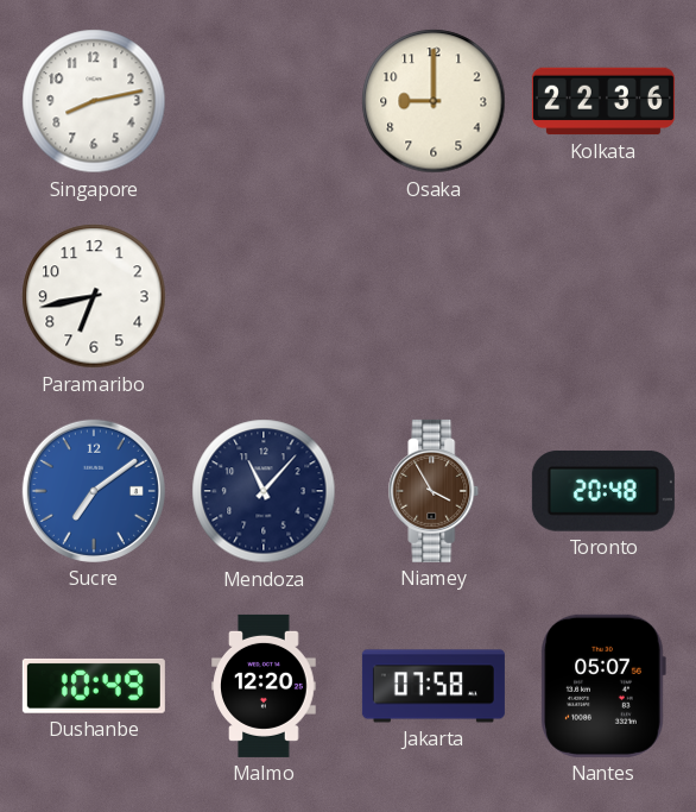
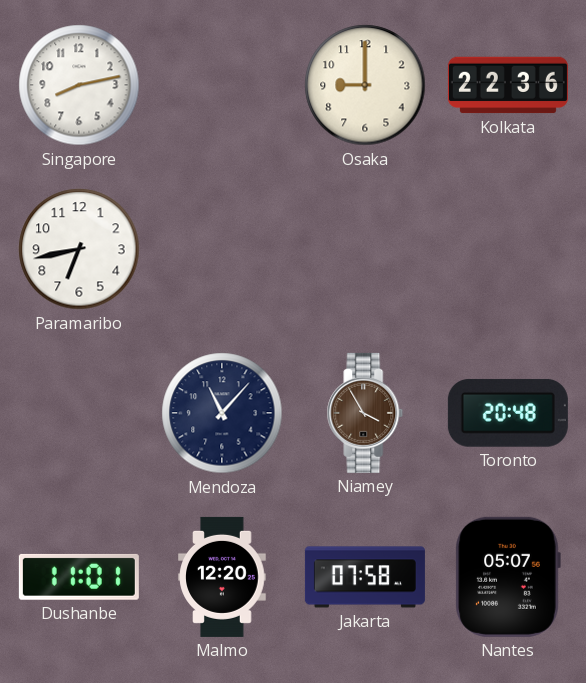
Sucre: 7:09 -> none (94, 491)
Dushanbe: 10:49 -> 11:01 (79, 577)
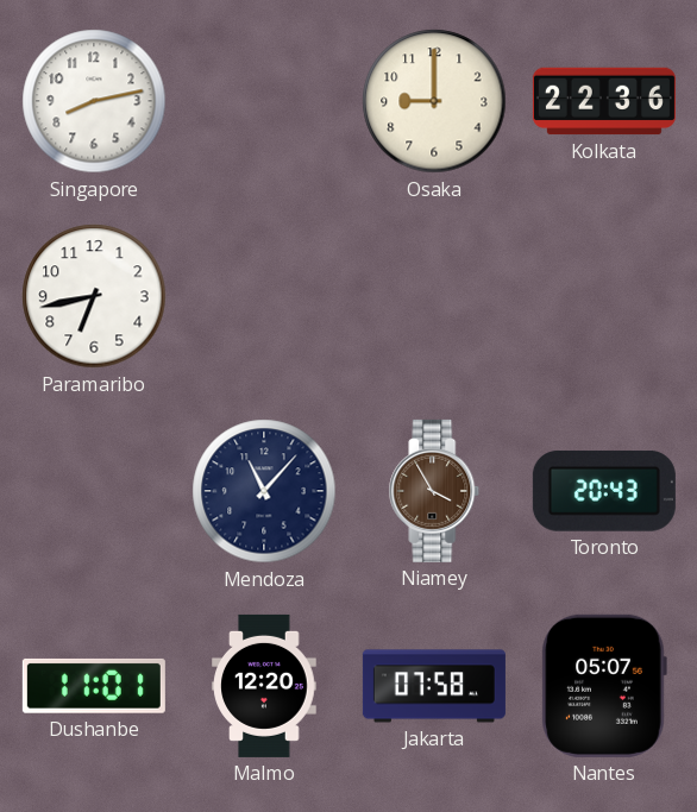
Toronto: 20:48 -> 20:43 (604, 491)
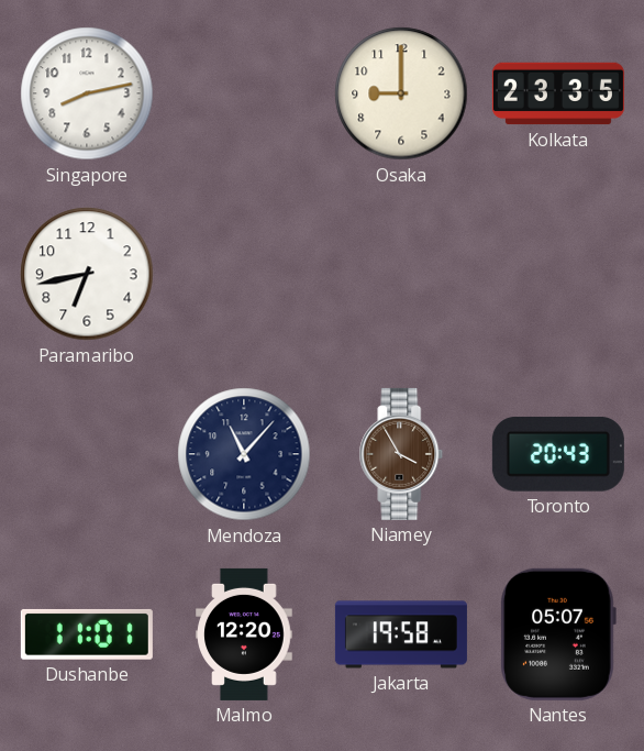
Kolkata: 22:36 -> 23:35 (558, 93)
Jakarta: 07:58 -> 19:58 (401, 634)
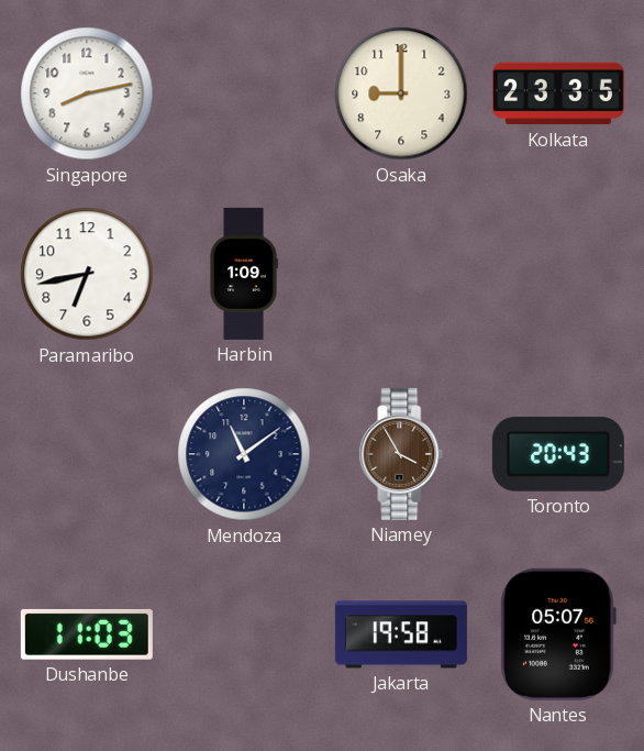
Harbin: none -> 1:09 (244, 274)
Mendoza: 11:07 -> 11:09 (244, 454)
Dushanbe: 11:01 -> 11:03 (87, 634)
Malmo: 12:20 -> none (244, 634)
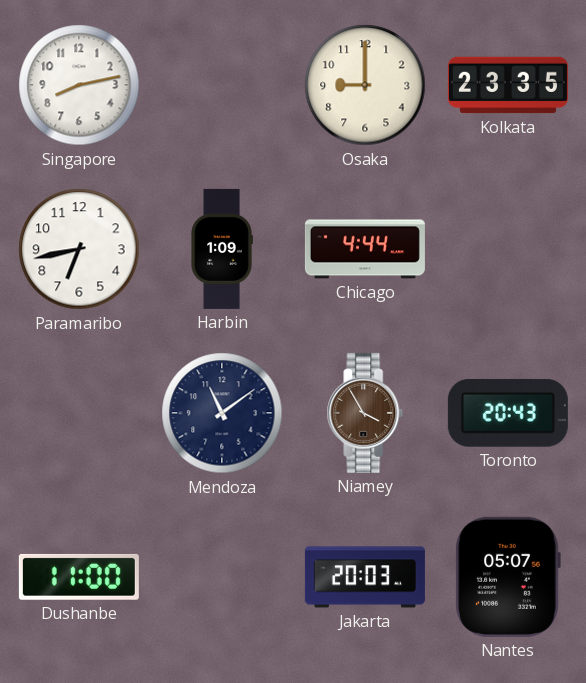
Chicago: none -> 4:44 (365, 249)
Dushanbe: 11:03 -> 11:00 (79, 577)
Jakarta: 19:58 -> 20:03 (365, 577)
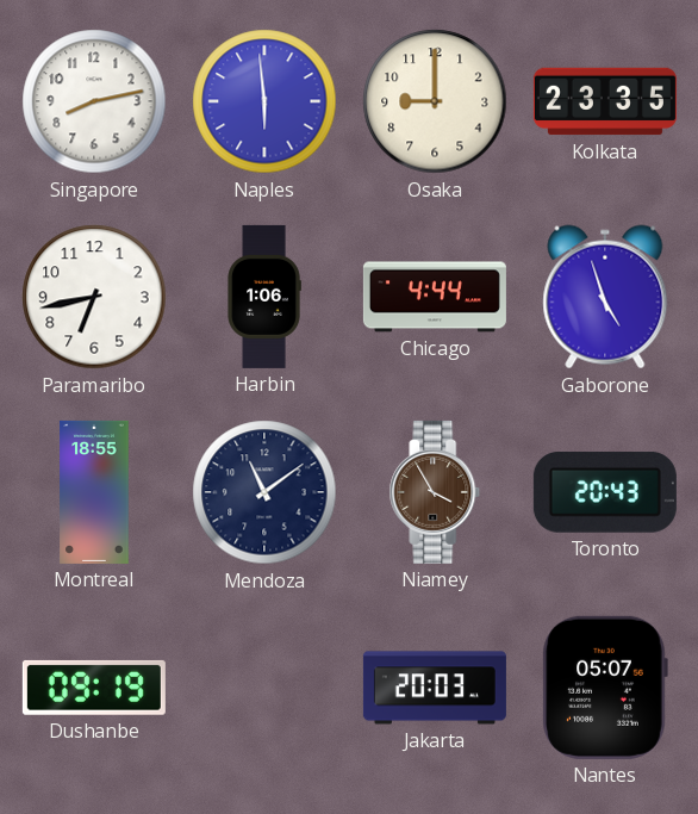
Naples: none -> 5:59 (264, 101)
Harbin: 1:09 -> 1:06 (264, 297)
Gaborone: none -> 4:57 (605, 297)
Montreal: none -> 18:55 (94, 492)
Dushanbe: 11:00 -> 09:19 (94, 688)
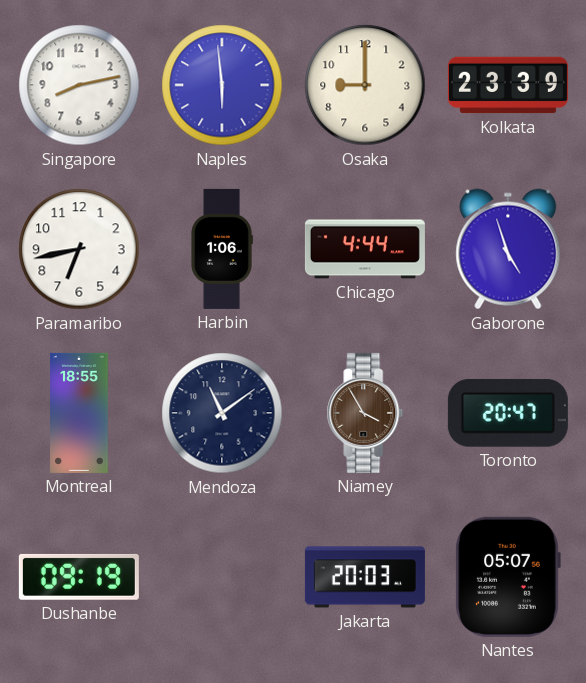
Kolkata: 23:35 -> 23:39 (508, 85)
Toronto: 20:43 -> 20:47 (508, 413)
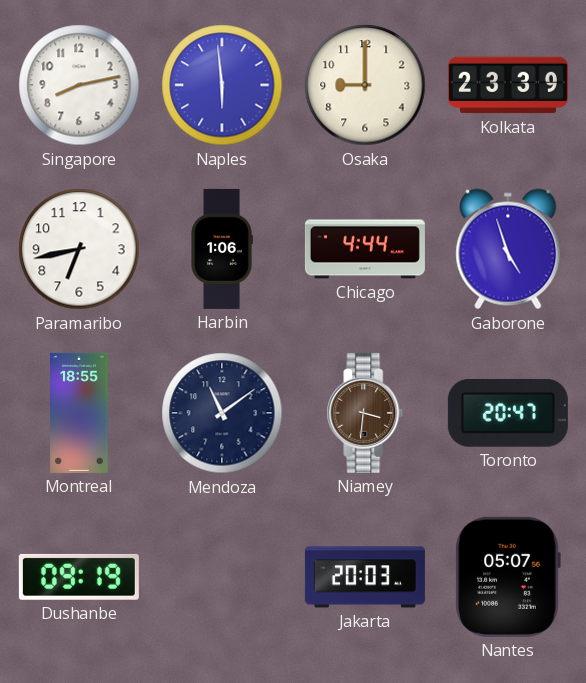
Niamey: 3:55 -> 3:31 (365, 413)
